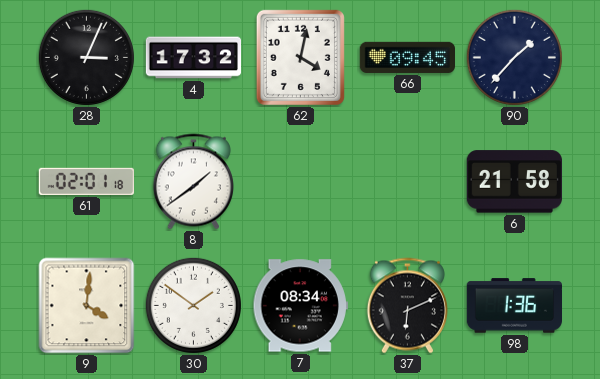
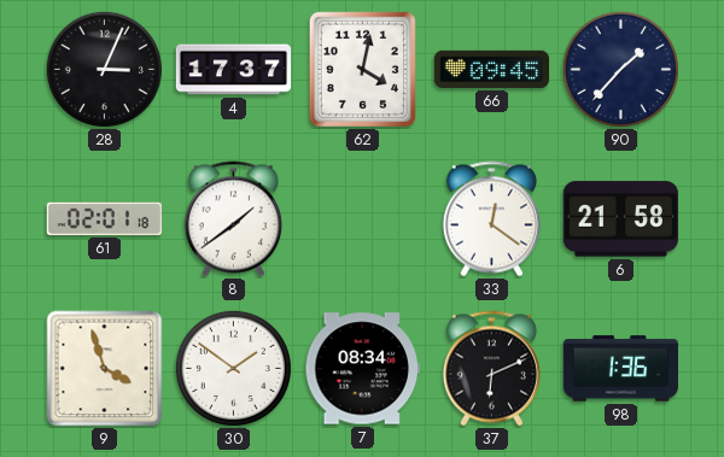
4: 17:32 -> 17:37 (234, 70)
33: none -> 12:21 (491, 219)
9: 4:01 -> 3:57 (105, 369)
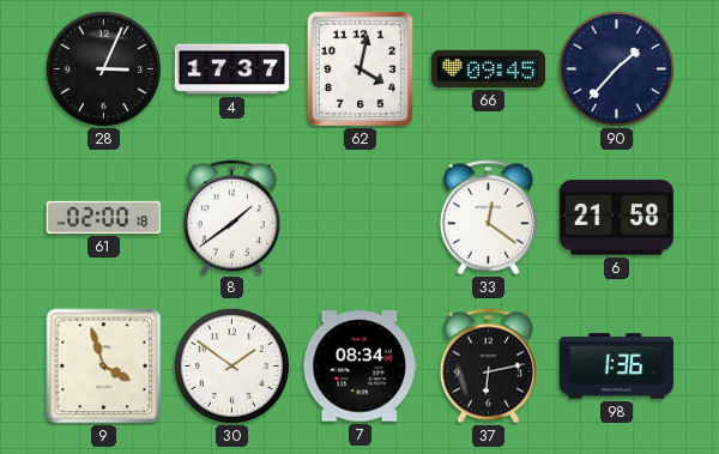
61: 02:01 -> 02:00 (103, 217)
37: 6:11 -> 6:13 (488, 367)
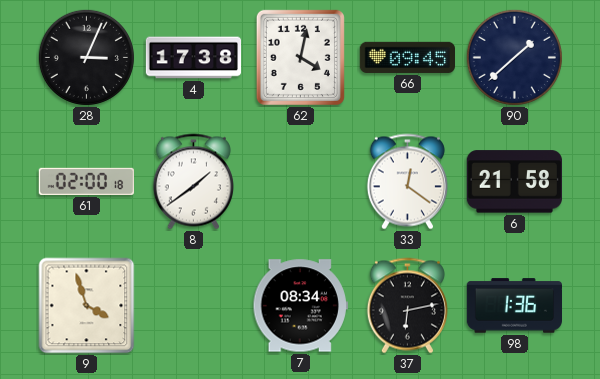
4: 17:37 -> 17:38 (194, 58)
90: 1:37 -> 1:38 (514, 57)
30: 1:51 -> none (231, 365)
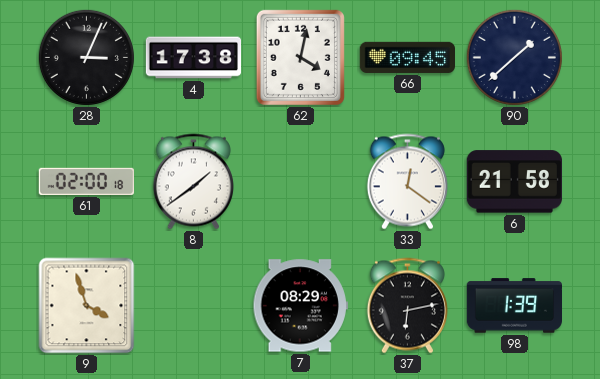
7: 08:34 -> 08:29 (300, 306)
98: 1:36 -> 1:39 (514, 306)
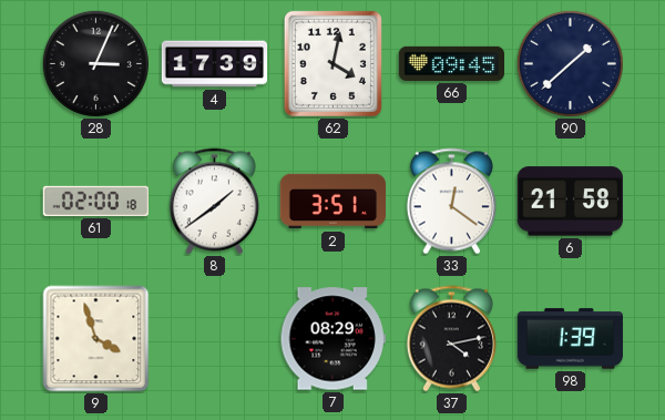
4: 17:38 -> 17:39 (215, 64)
2: none -> 3:51 (332, 202)
37: 6:13 -> 4:13 (451, 339)
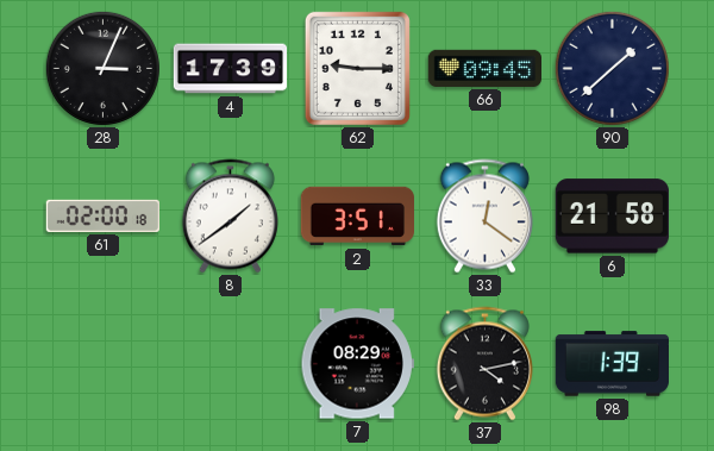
62: 4:02 -> 9:15 (357, 68)
9: 3:57 -> none (96, 339)
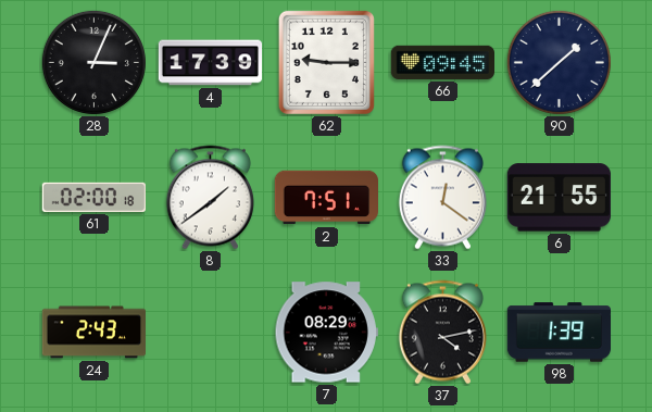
2: 3:51 -> 7:51 (326, 198)
6: 21:58 -> 21:55 (559, 198)
24: none -> 2:43 (93, 333)
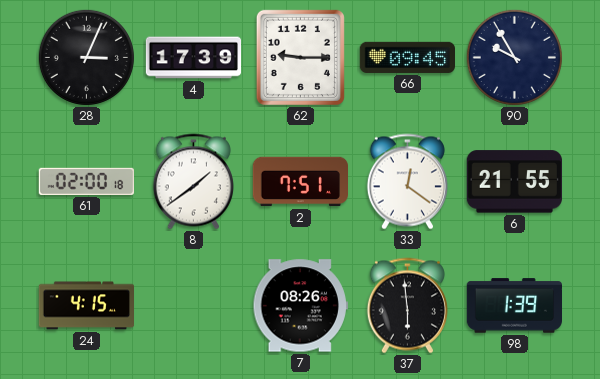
90: 1:38 -> 9:55 (514, 57)
24: 2:43 -> 4:15 (86, 306)
7: 08:29 -> 08:26 (300, 306)
37: 4:13 -> 5:59 (407, 306)
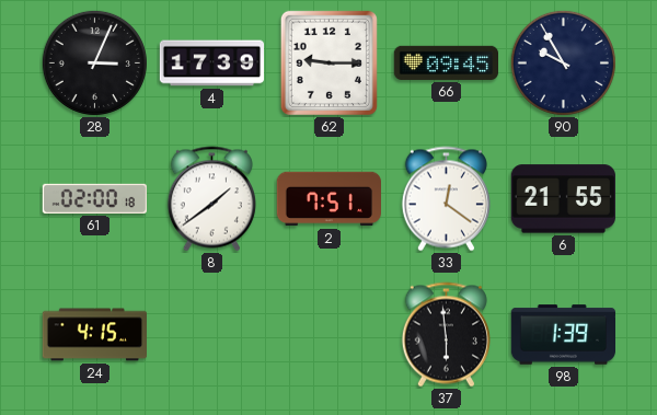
7: 08:26 -> none (300, 306)
